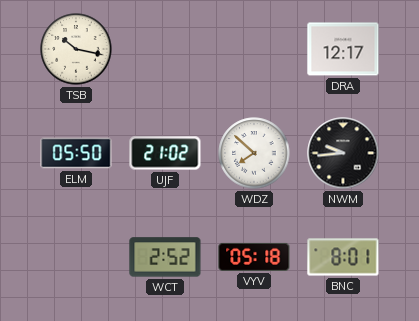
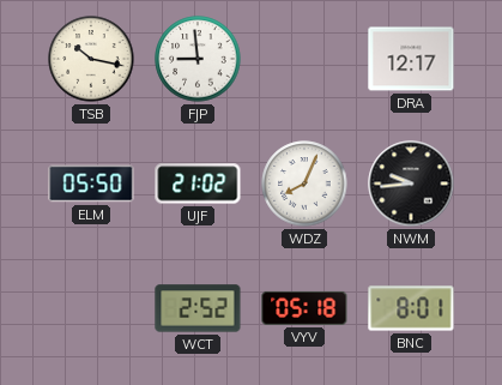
FJP: none -> 8:59 (198, 59)
WDZ: 7:52 -> 8:04 (304, 184)
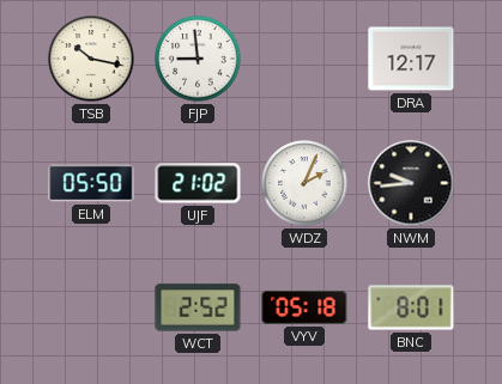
WDZ: 8:04 -> 2:04 (304, 183)
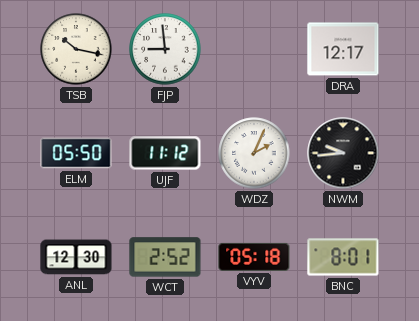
UJF: 21:02 -> 11:12 (165, 153)
ANL: none -> 12:30 (76, 257)
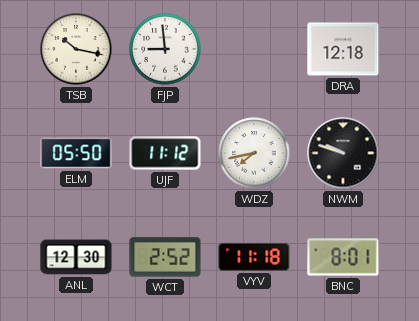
DRA: 12:17 -> 12:18 (343, 49)
WDZ: 2:04 -> 7:43 (254, 153)
NWM: 9:44 -> 9:48 (343, 153)
VYV: 05:18 -> 11:18 (254, 257)
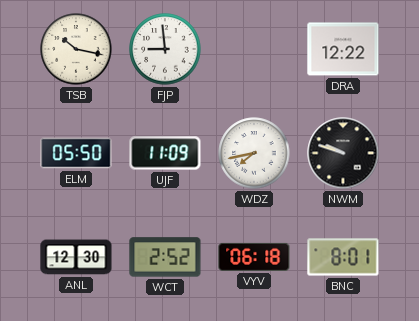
DRA: 12:18 -> 12:22 (343, 49)
UJF: 11:12 -> 11:09 (165, 153)
VYV: 11:18 -> 06:18 (254, 257)
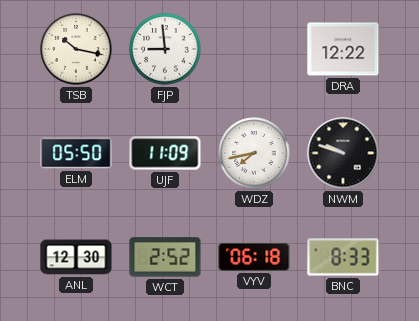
BNC: 8:01 -> 8:33 (343, 257)
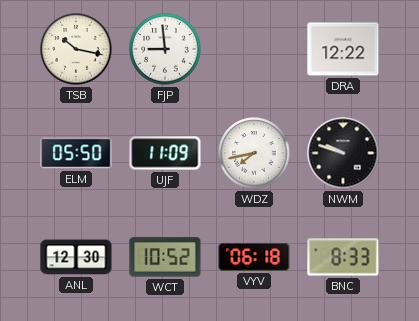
WCT: 2:52 -> 10:52 (165, 257)
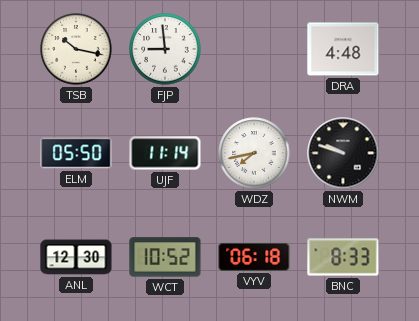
DRA: 12:22 -> 4:48 (343, 49)
UJF: 11:09 -> 11:14 (165, 153)
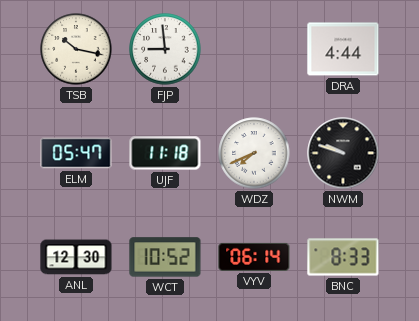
DRA: 4:48 -> 4:44 (343, 49)
ELM: 05:50 -> 05:47 (76, 153)
UJF: 11:14 -> 11:18 (165, 153)
WDZ: 7:43 -> 7:41 (254, 153)
VYV: 06:18 -> 06:14 (254, 257)
